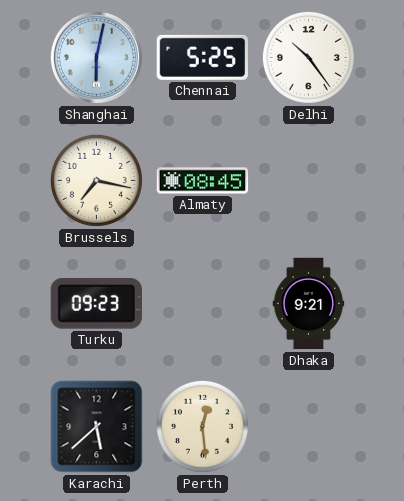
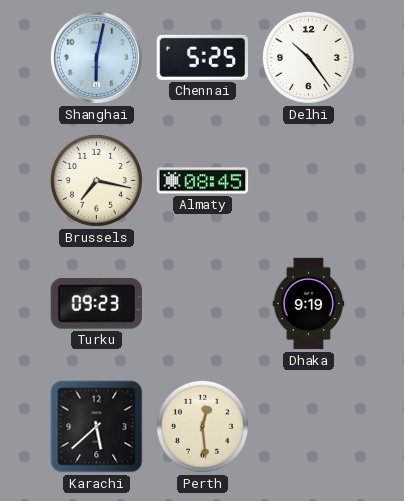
Dhaka: 9:21 -> 9:19 (309, 304)
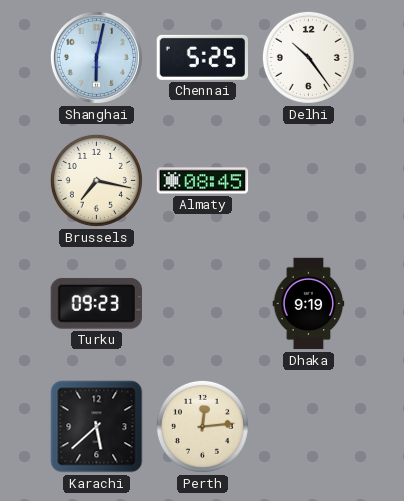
Perth: 12:29 -> 12:14 (202, 426)
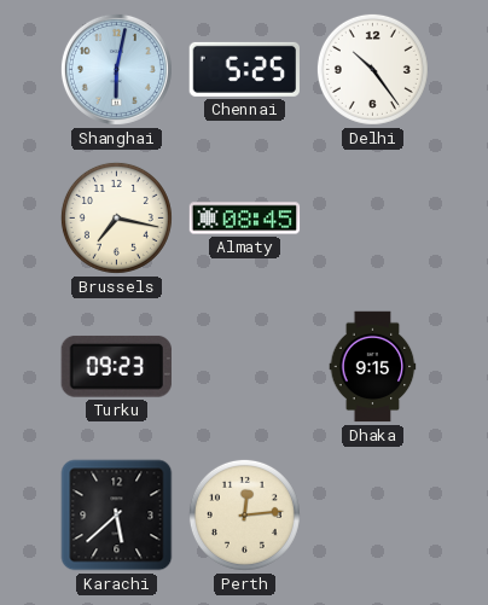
Dhaka: 9:19 -> 9:15 (373, 367)
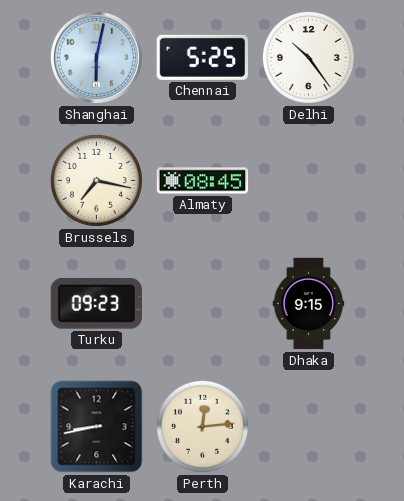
Karachi: 5:38 -> 8:43 (97, 427)
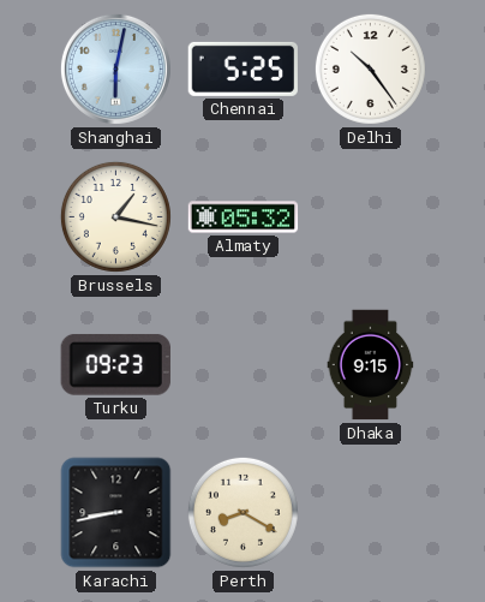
Brussels: 7:17 -> 1:17 (115, 216)
Almaty: 08:45 -> 05:32 (244, 217)
Perth: 12:14 -> 8:20 (242, 512)
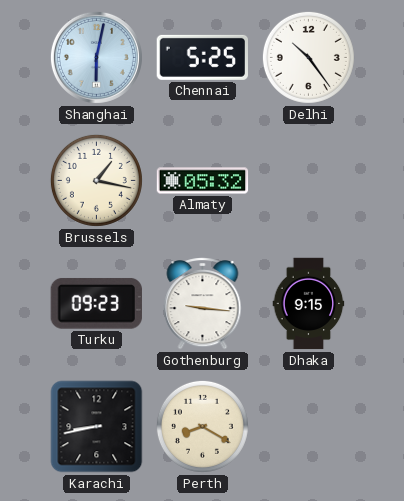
Gothenburg: none -> 9:16 (203, 304)
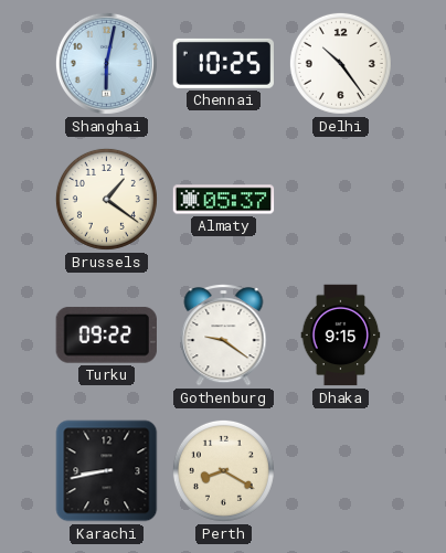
Chennai: 5:25 -> 10:25 (223, 63)
Brussels: 1:17 -> 1:21 (106, 199)
Almaty: 05:32 -> 05:37 (224, 200)
Turku: 09:23 -> 09:22 (106, 336)
Gothenburg: 9:16 -> 9:21 (224, 336)
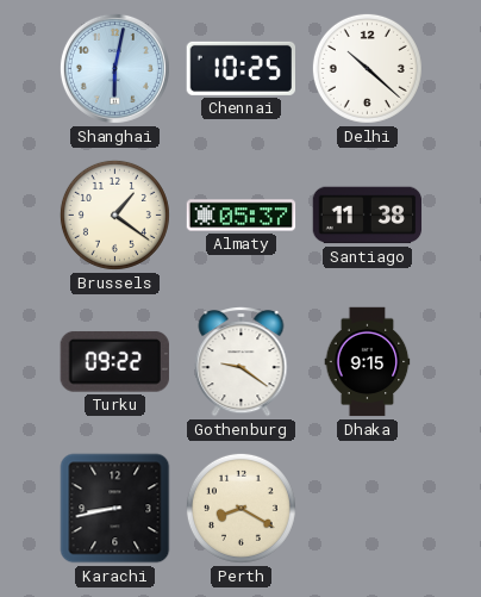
Delhi: 10:24 -> 10:22 (367, 68)
Santiago: none -> 11:38 (368, 216)
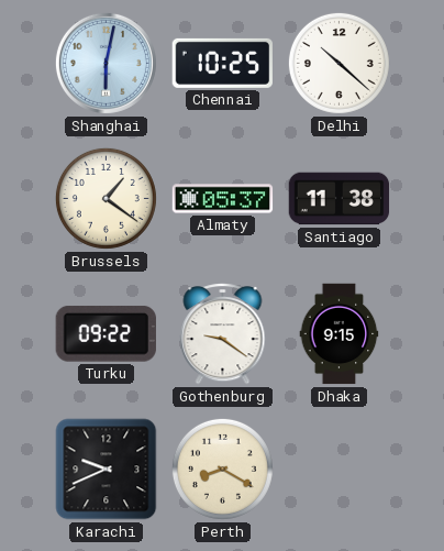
Karachi: 8:43 -> 9:41 (107, 470)
